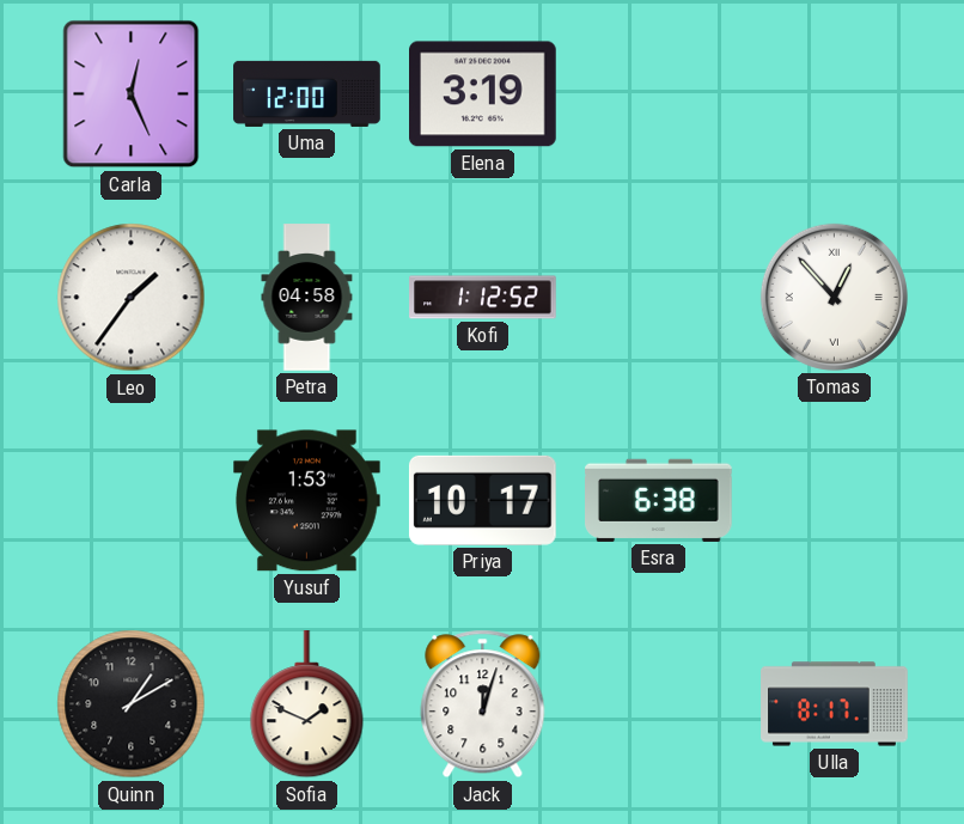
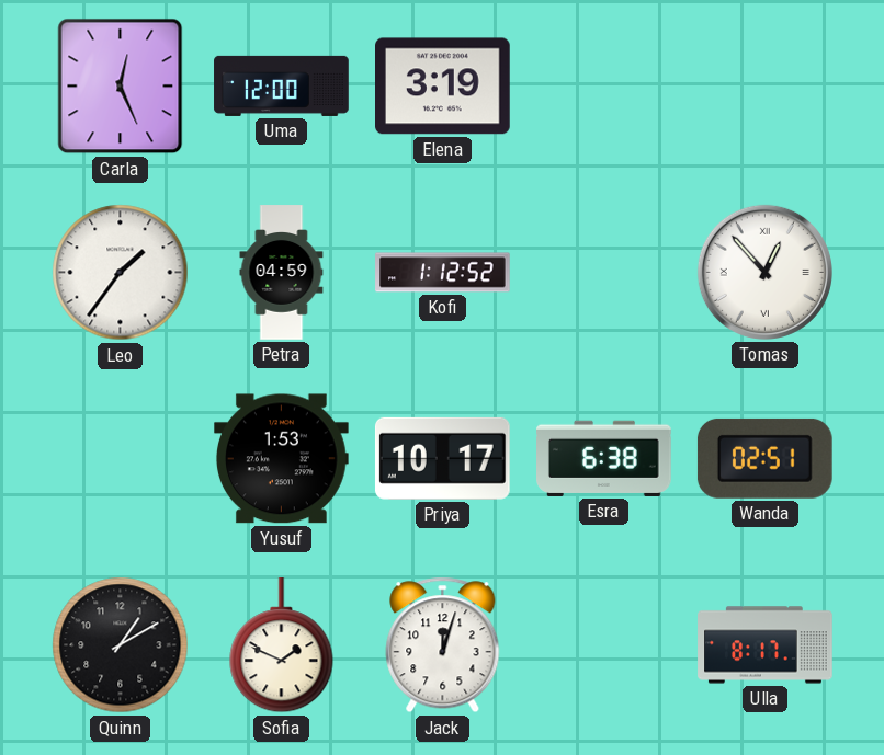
Petra: 04:58 -> 04:59 (282, 273)
Wanda: none -> 02:51 (764, 458)
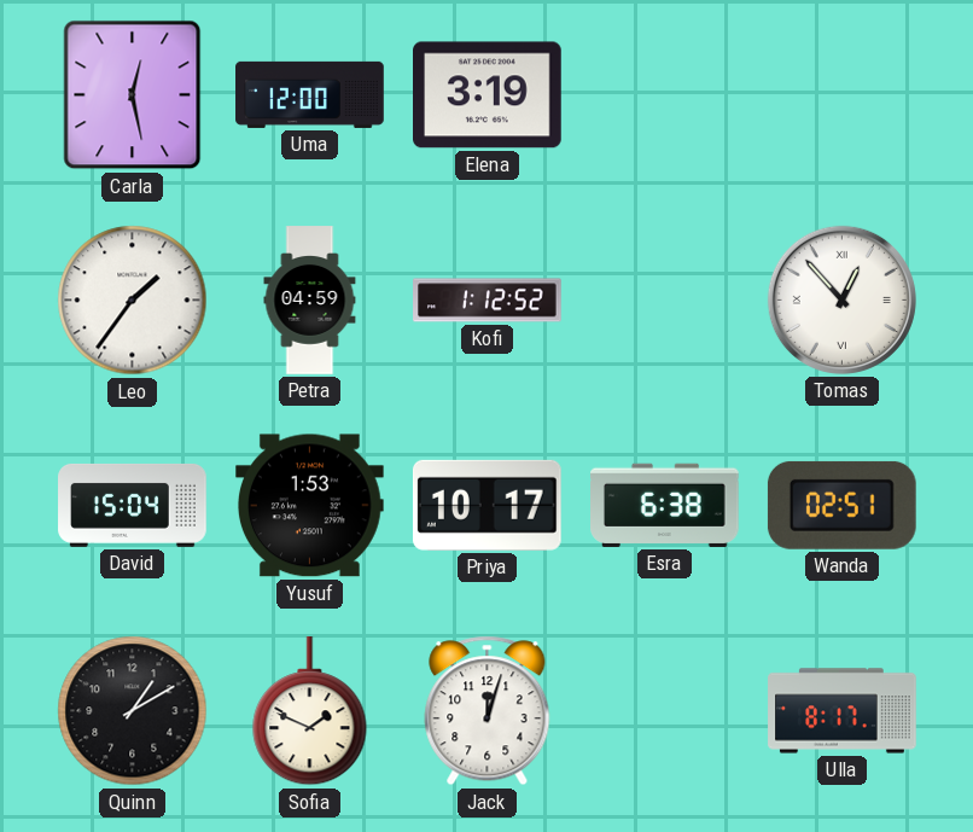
Carla: 12:26 -> 12:28 (133, 95)
David: none -> 15:04 (133, 505)
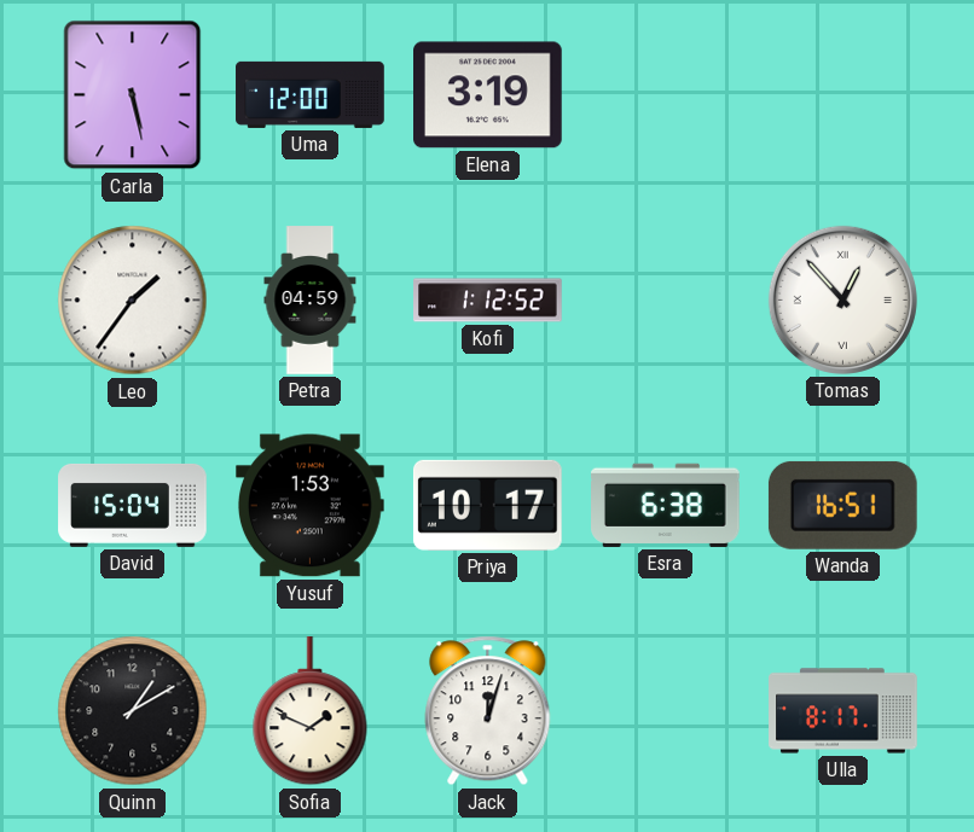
Carla: 12:28 -> 5:28 (133, 95)
Wanda: 02:51 -> 16:51 (842, 505)
